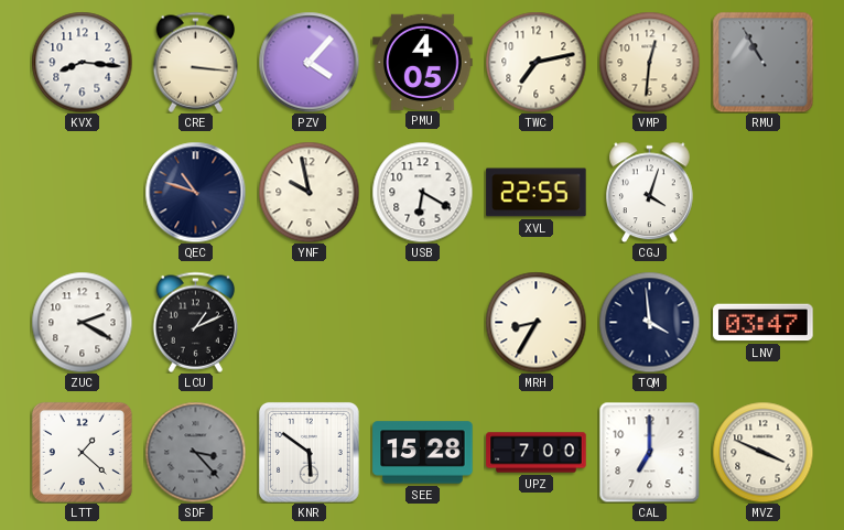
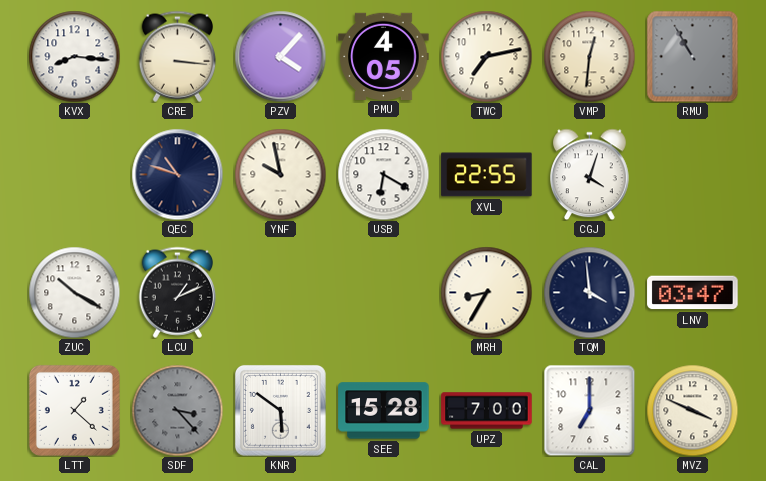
ZUC: 2:20 -> 10:20 (74, 292)
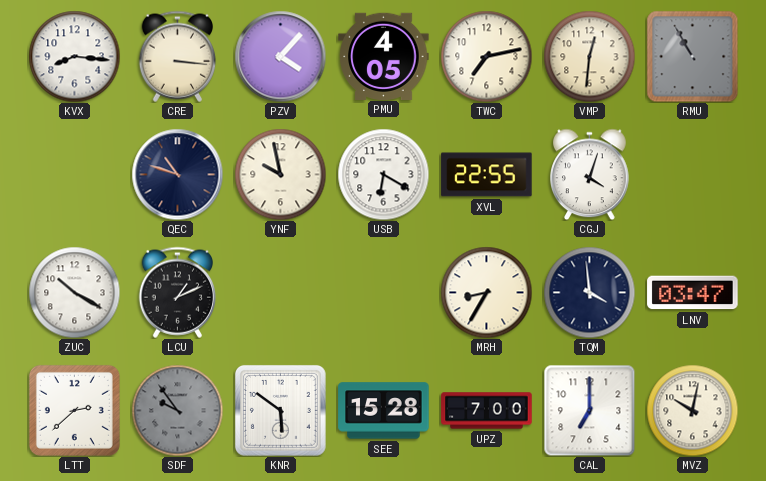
LTT: 1:22 -> 2:38 (74, 410)
SDF: 3:23 -> 9:54 (177, 410)
MVZ: 3:49 -> 10:02 (692, 410)
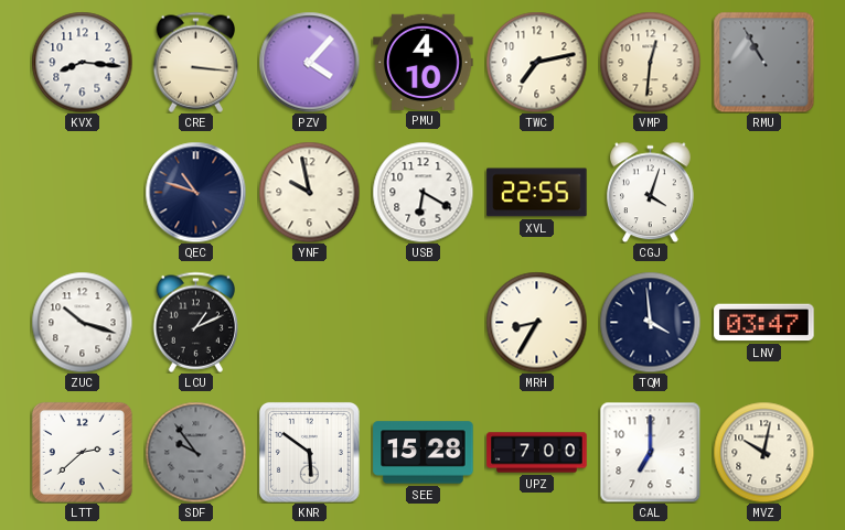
PMU: 4:05 -> 4:10 (424, 62)
ZUC: 10:20 -> 10:18 (82, 322)
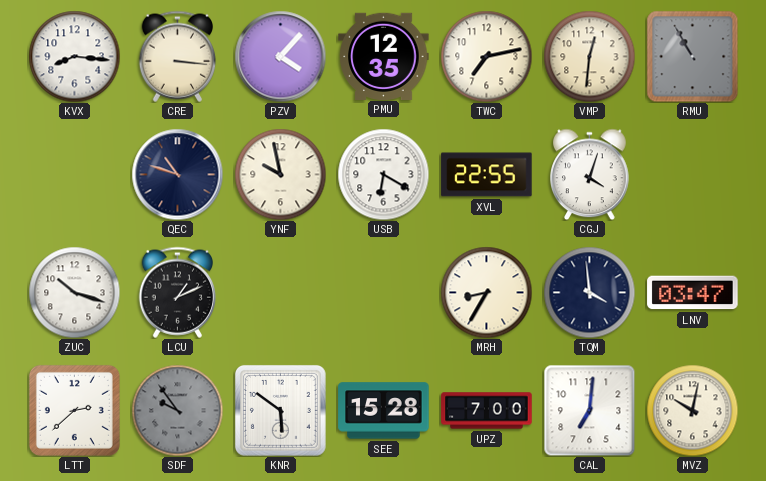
PMU: 4:10 -> 12:35 (384, 56)
CAL: 7:00 -> 7:01 (589, 410)
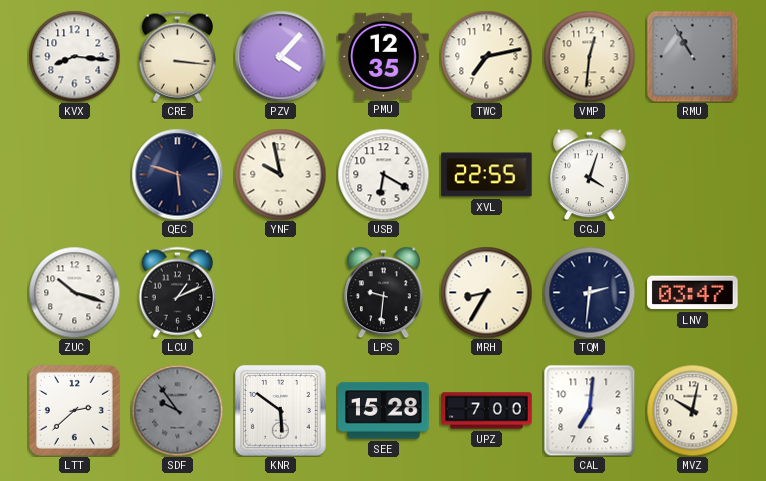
QEC: 10:48 -> 5:48 (177, 174)
LPS: none -> 9:31 (384, 292)
TQM: 3:59 -> 2:31 (589, 292)
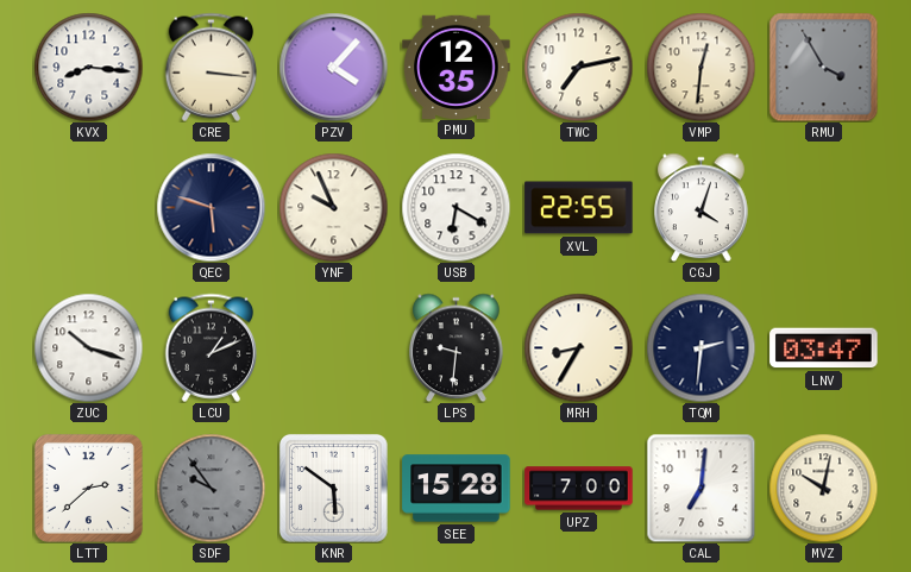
RMU: 10:55 -> 3:55 (823, 67)
YNF: 9:58 -> 9:56 (333, 207)
